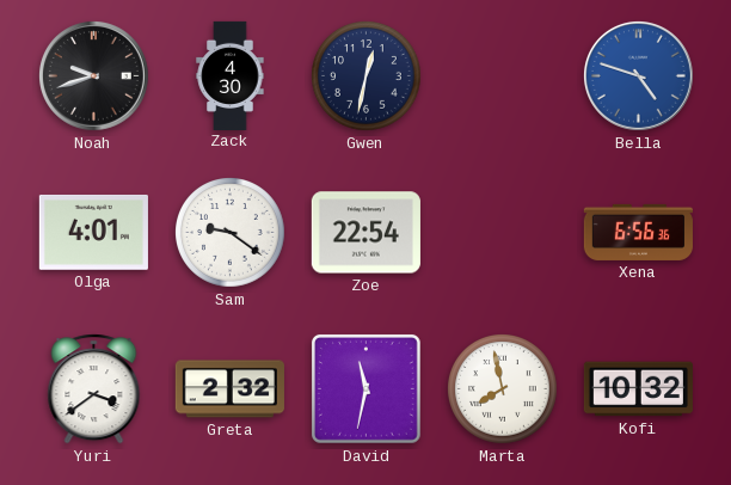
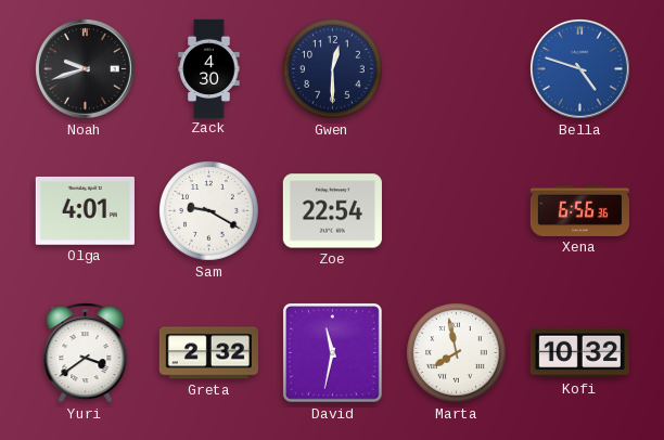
Gwen: 12:32 -> 12:30 (333, 69)
Sam: 9:21 -> 9:20 (209, 211)
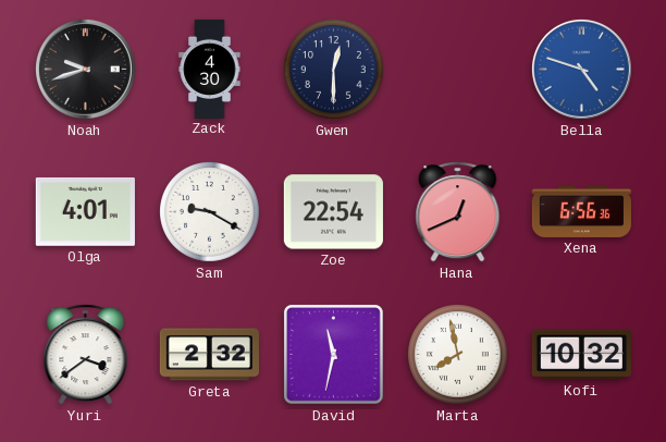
Hana: none -> 12:41 (458, 212)
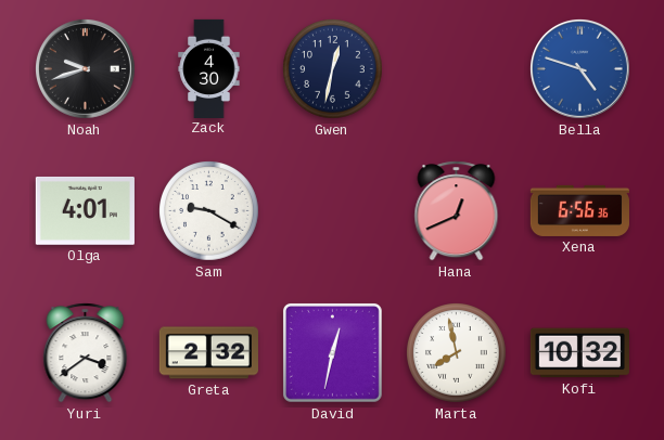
Gwen: 12:30 -> 12:32 (333, 69)
Zoe: 22:54 -> none (333, 212)
David: 11:32 -> 12:32 (332, 352)
